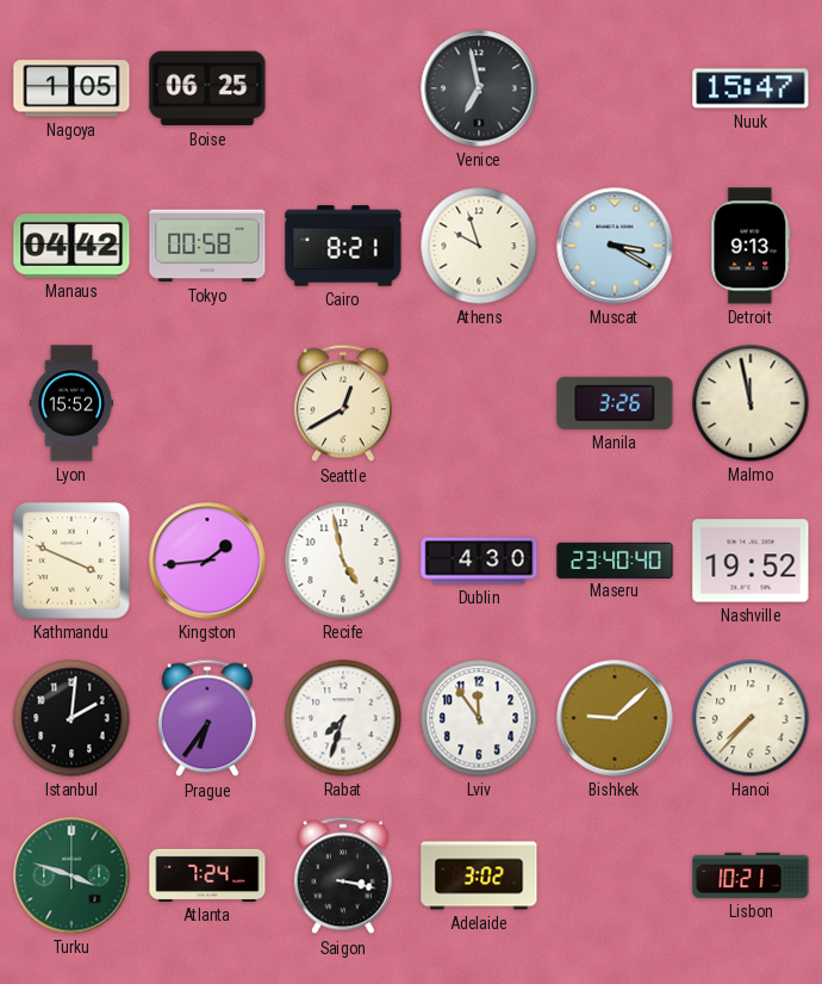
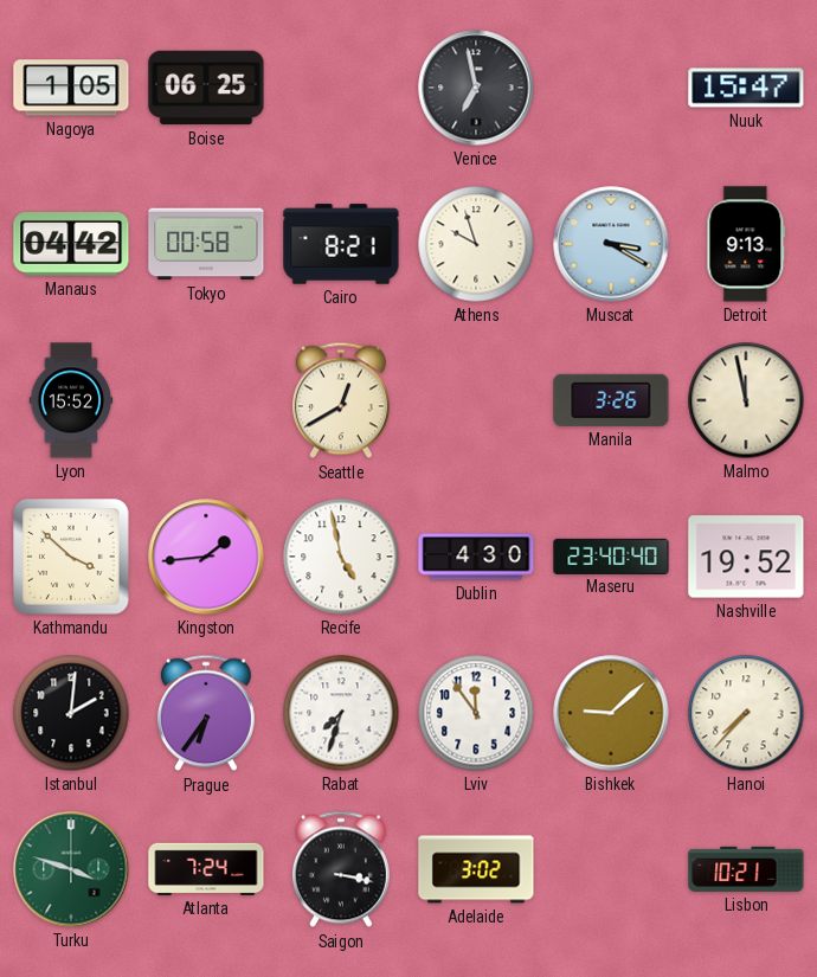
Kathmandu: 3:49 -> 3:52 (72, 558)
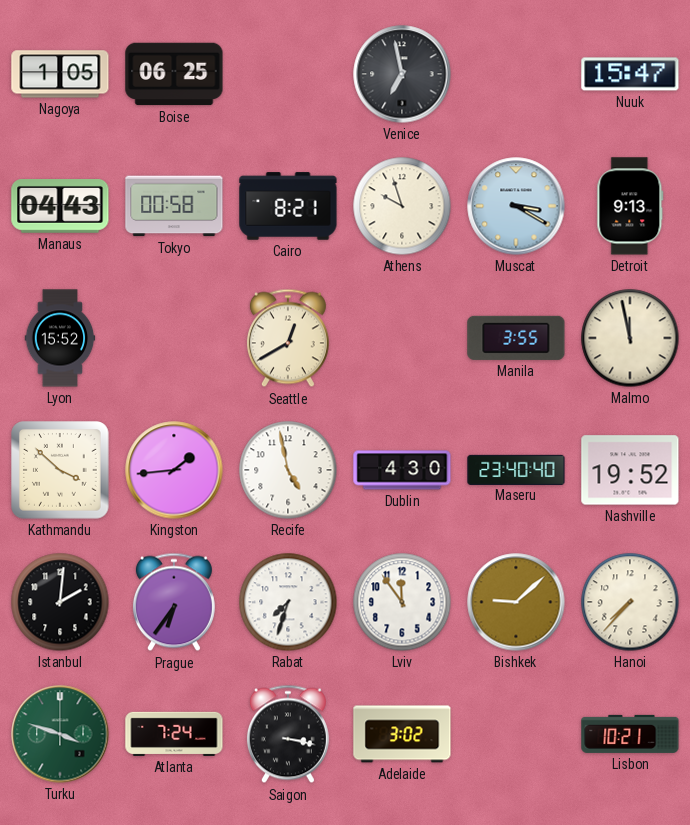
Manaus: 04:42 -> 04:43 (60, 207)
Manila: 3:26 -> 3:55 (516, 338)
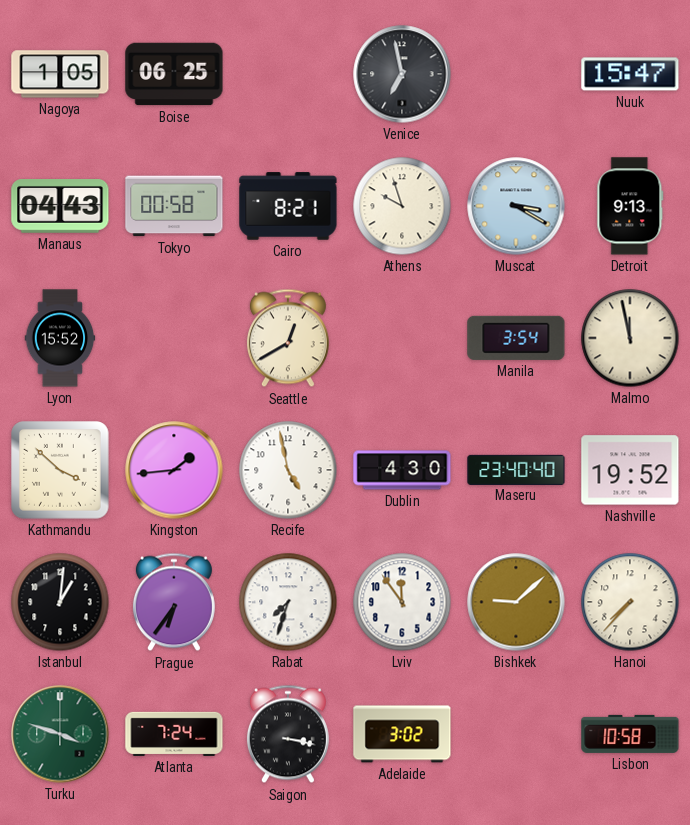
Manila: 3:55 -> 3:54 (516, 338)
Istanbul: 2:01 -> 1:01 (60, 602)
Lisbon: 10:21 -> 10:58 (630, 734)
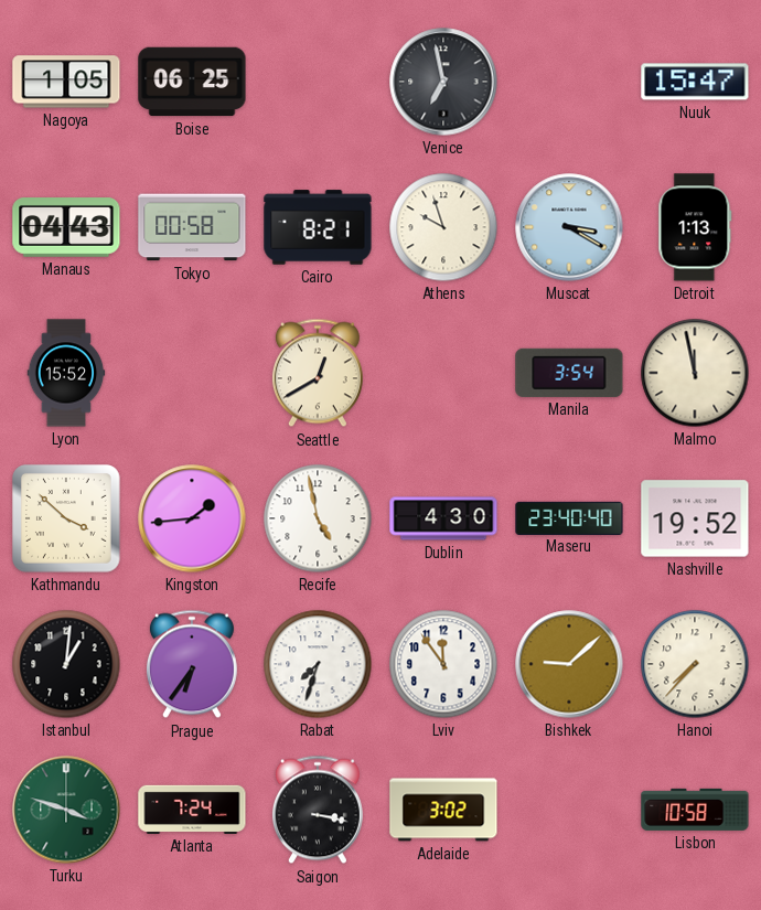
Detroit: 9:13 -> 1:13 (695, 227)
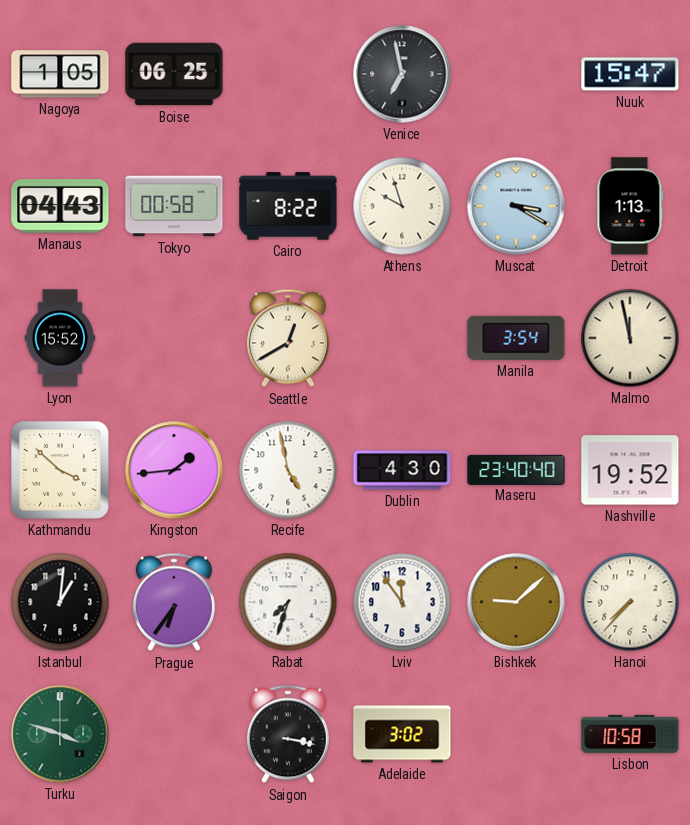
Cairo: 8:21 -> 8:22 (288, 206)
Atlanta: 7:24 -> none (192, 810)
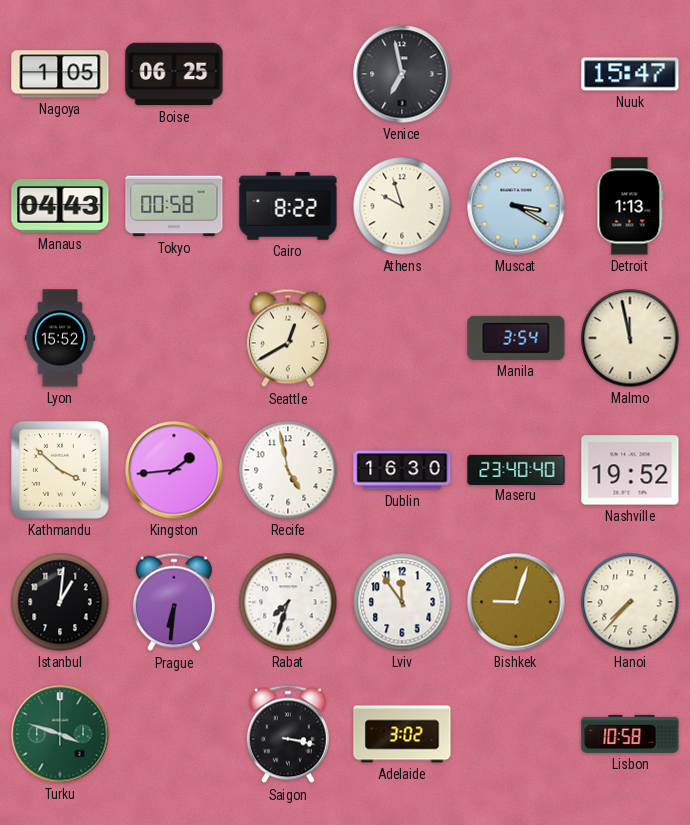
Dublin: 4:30 -> 16:30 (402, 470)
Prague: 6:36 -> 6:31 (174, 602)
Bishkek: 9:08 -> 9:03 (516, 602)
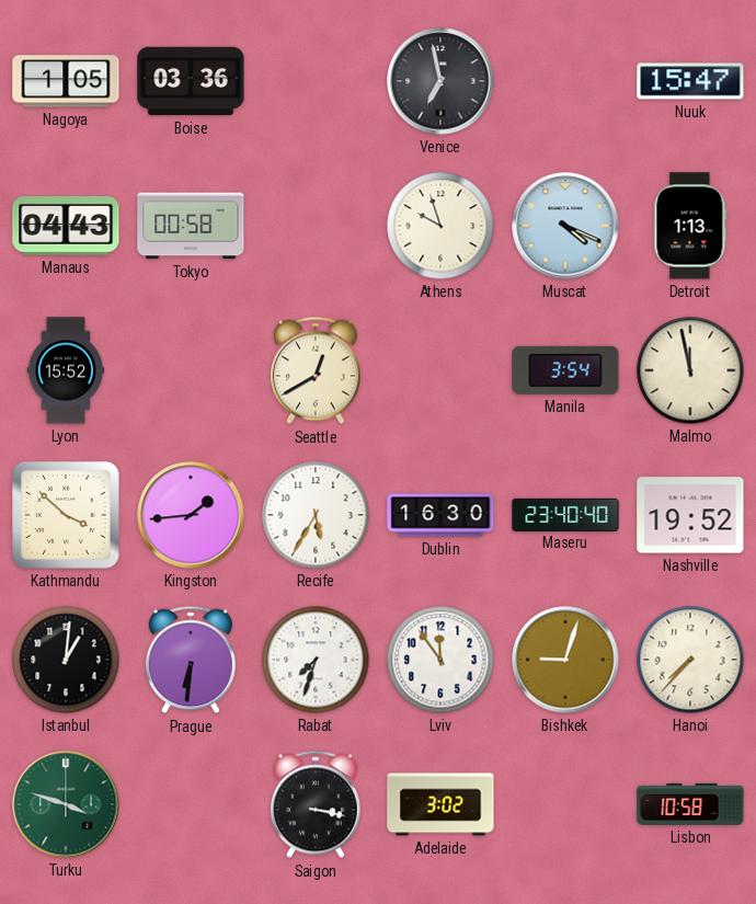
Boise: 06:25 -> 03:36 (191, 81)
Cairo: 8:22 -> none (288, 206)
Muscat: 3:20 -> 4:19 (565, 226)
Recife: 4:58 -> 5:35 (316, 515)
